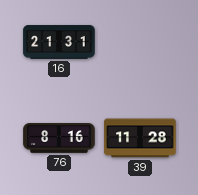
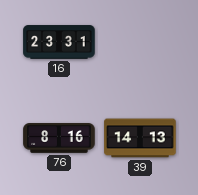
16: 21:31 -> 23:31 (59, 42)
39: 11:28 -> 14:13 (140, 138)
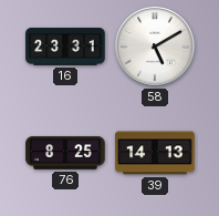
58: none -> 5:10 (155, 47)
76: 8:16 -> 8:25 (65, 153)
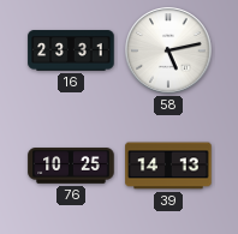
58: 5:10 -> 5:13 (168, 50)
76: 8:25 -> 10:25 (71, 166)
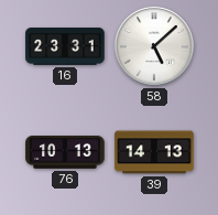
58: 5:13 -> 5:08 (154, 46)
76: 10:25 -> 10:13 (65, 152)
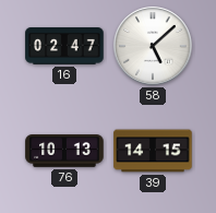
16: 23:31 -> 02:47 (64, 46)
39: 14:13 -> 14:15 (153, 151)
